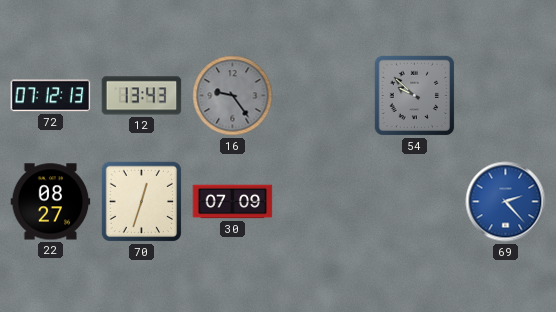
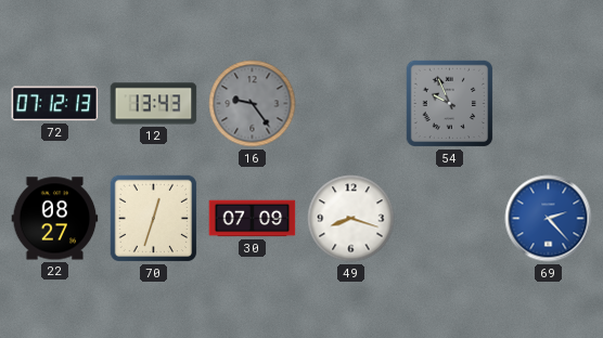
54: 9:52 -> 9:56 (450, 104)
49: none -> 8:18 (351, 219)
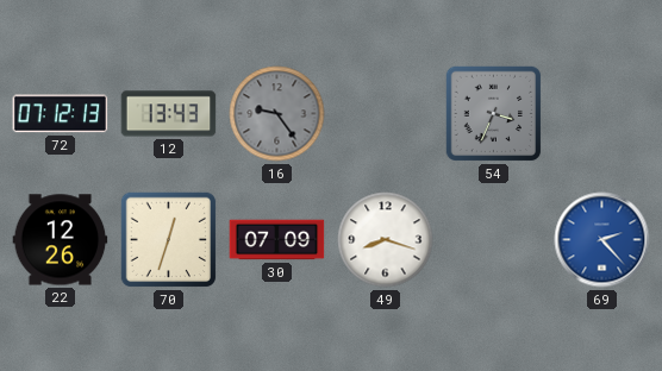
54: 9:56 -> 3:34 (494, 114)
22: 08:27 -> 12:26 (61, 240)
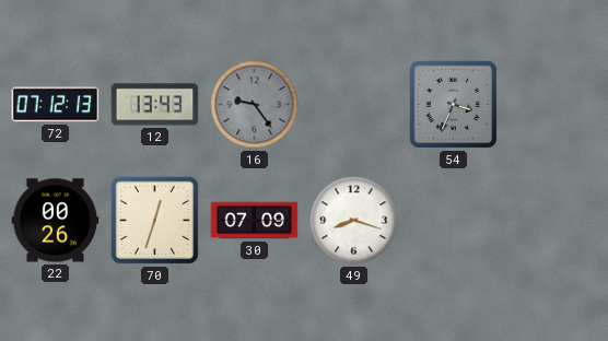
22: 12:26 -> 00:26 (56, 221)
69: 2:23 -> none (602, 240)
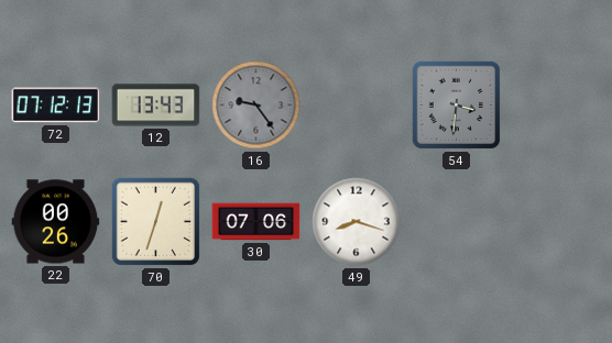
54: 3:34 -> 3:31 (457, 106)
30: 07:09 -> 07:06 (256, 222)
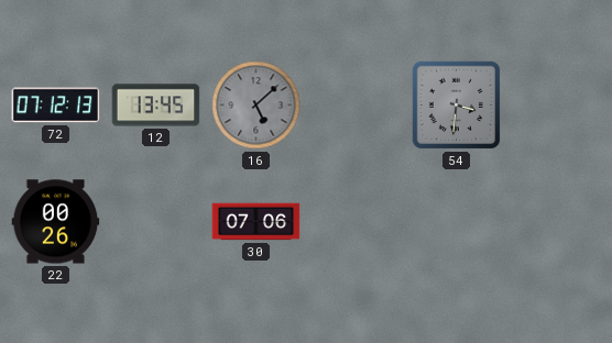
12: 13:43 -> 13:45 (156, 106)
16: 9:24 -> 5:08 (256, 106)
70: 12:33 -> none (156, 222)
49: 8:18 -> none (357, 222)
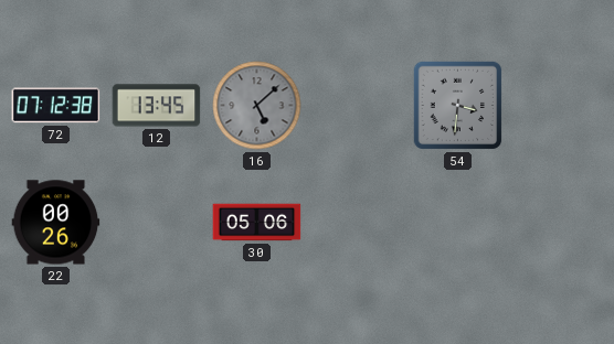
72: 07:12:13 -> 07:12:38 (56, 106)
30: 07:06 -> 05:06 (257, 223)
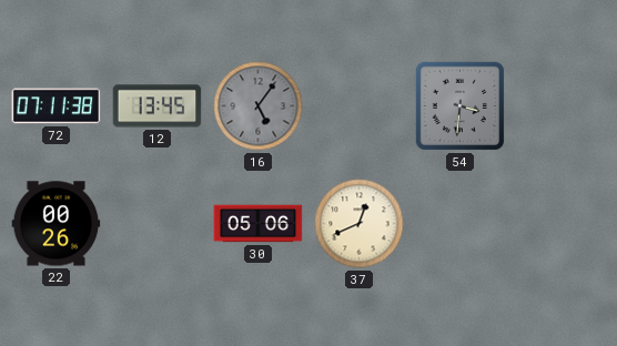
72: 07:12 -> 07:11 (57, 106)
16: 5:08 -> 5:06 (259, 106)
37: none -> 12:41 (360, 224)
